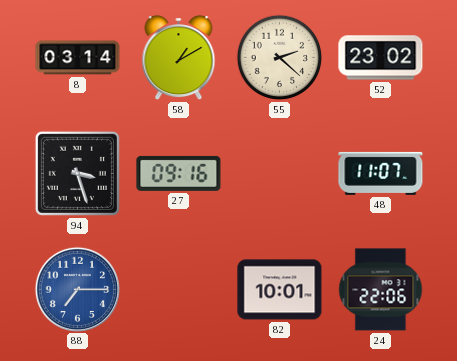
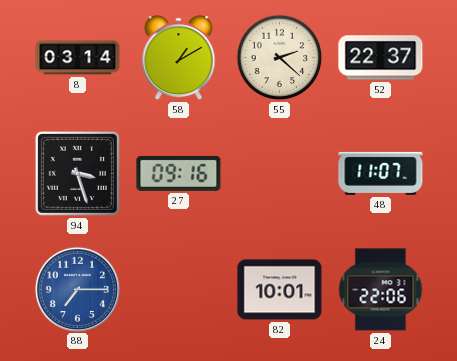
52: 23:02 -> 22:37 (381, 58)
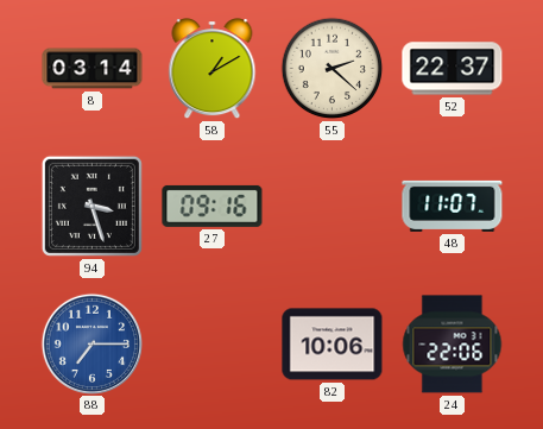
82: 10:01 -> 10:06 (333, 345)
